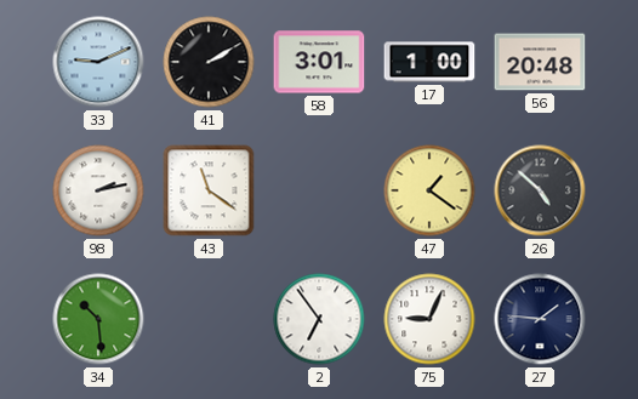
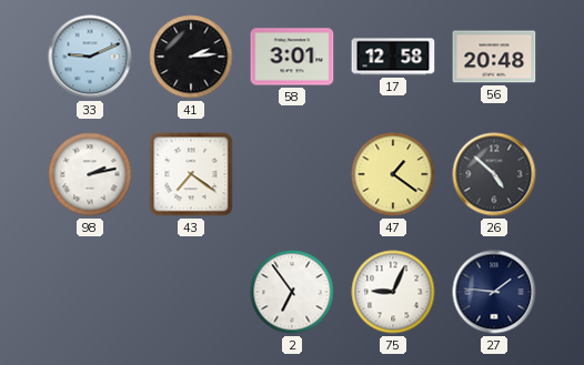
41: 2:10 -> 2:14 (191, 57)
17: 1:00 -> 12:58 (393, 57)
43: 11:21 -> 7:21 (191, 174)
34: 10:29 -> none (98, 319)
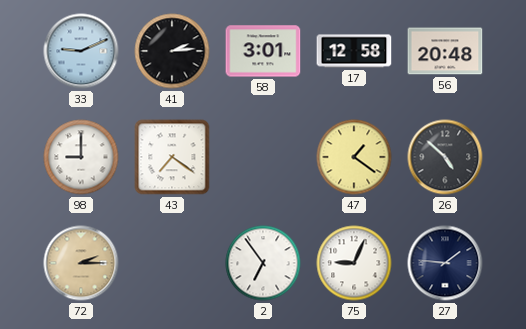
98: 2:13 -> 9:00 (81, 157)
72: none -> 2:15 (81, 263)
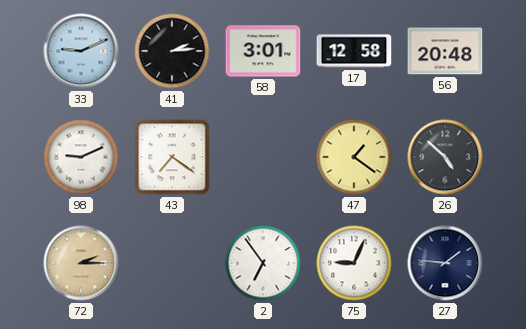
98: 9:00 -> 9:11 (81, 157)
